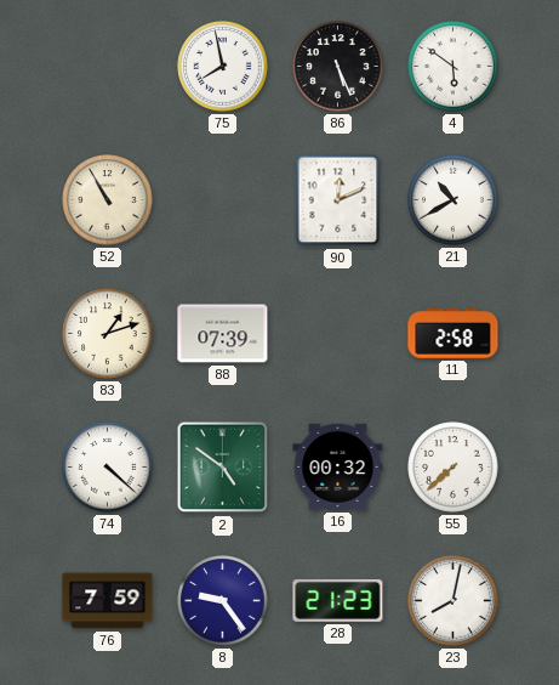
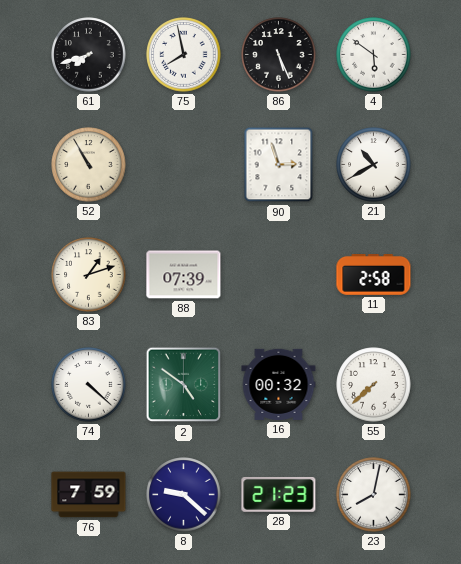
61: none -> 7:42 (89, 55)
90: 12:11 -> 2:57 (279, 165)
8: 9:24 -> 9:22 (184, 495)
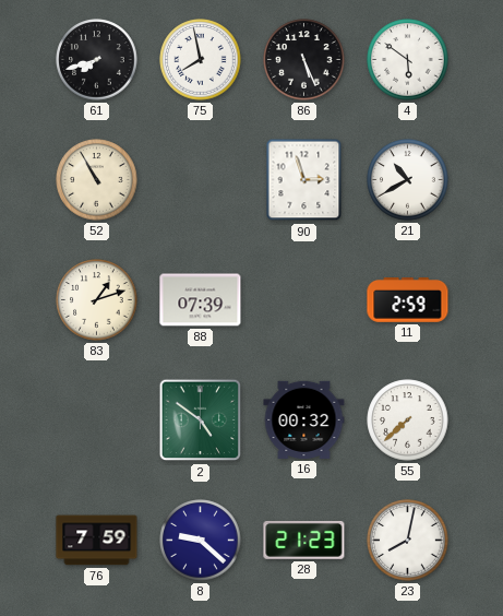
11: 2:58 -> 2:59 (408, 300)
74: 4:22 -> none (89, 385)
